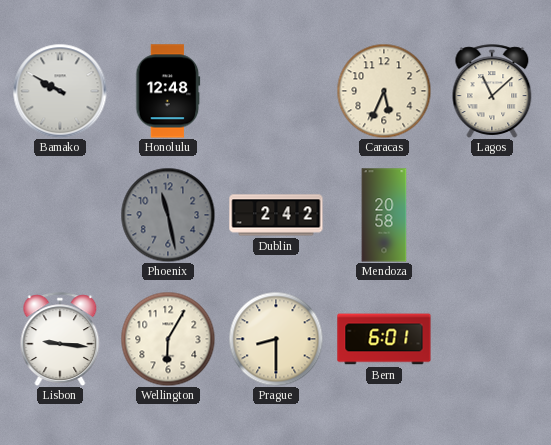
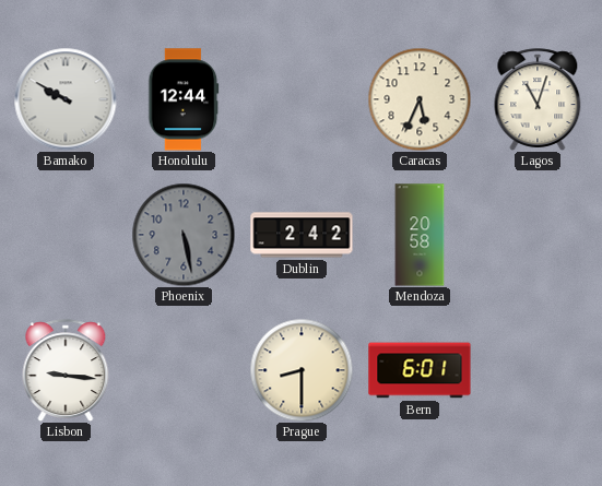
Honolulu: 12:48 -> 12:44 (184, 99)
Lagos: 11:08 -> 11:03 (538, 99)
Phoenix: 11:28 -> 5:28 (184, 235)
Wellington: 6:05 -> none (168, 339)
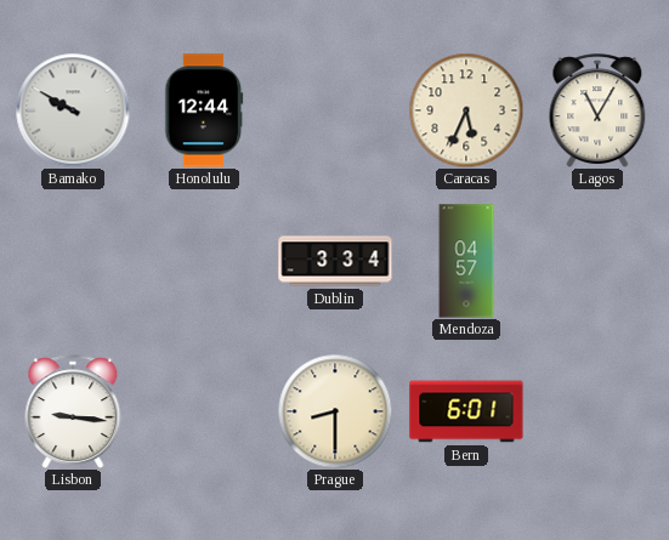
Lagos: 11:03 -> 11:05 (597, 110)
Phoenix: 5:28 -> none (184, 235)
Dublin: 2:42 -> 3:34 (335, 261)
Mendoza: 20:58 -> 04:57 (466, 261)
